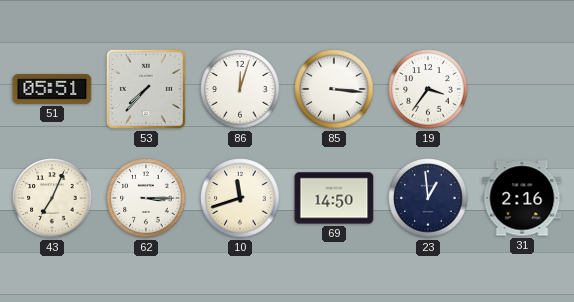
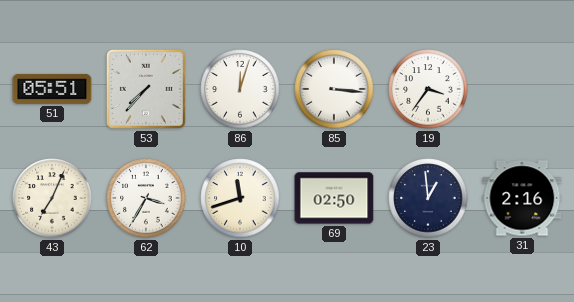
62: 3:15 -> 3:35 (146, 198)
69: 14:50 -> 02:50 (334, 198)
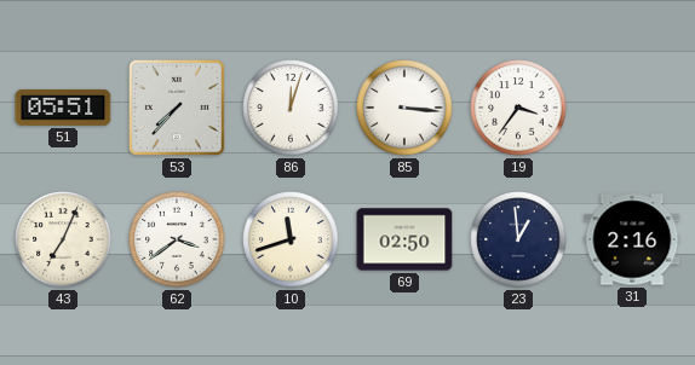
62: 3:35 -> 3:39 (177, 239)
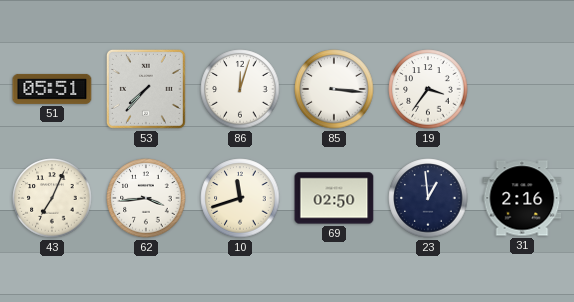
62: 3:39 -> 3:44 (146, 198)
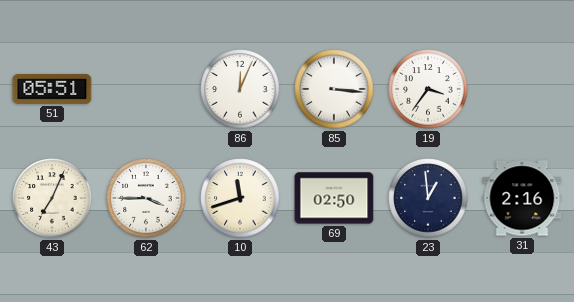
53: 7:37 -> none (146, 89)
86: 12:03 -> 12:04 (240, 89)
62: 3:44 -> 3:45 (146, 198)
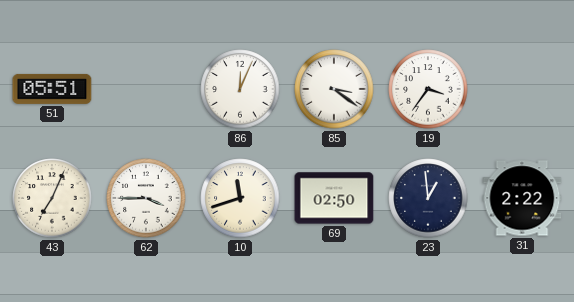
85: 3:16 -> 3:21 (334, 89)
31: 2:16 -> 2:22 (522, 198)
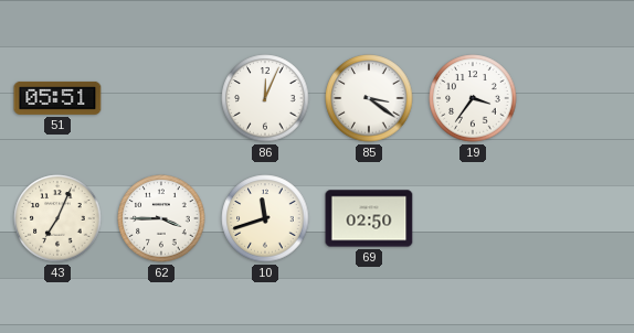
23: 12:59 -> none (428, 198)
31: 2:22 -> none (522, 198)
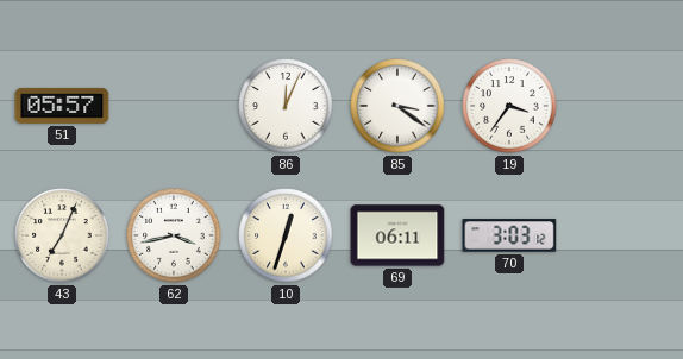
51: 05:51 -> 05:57 (62, 106)
62: 3:45 -> 3:43 (174, 235)
10: 11:42 -> 12:33 (286, 235)
69: 02:50 -> 06:11 (397, 235)
70: none -> 3:03 (509, 235)
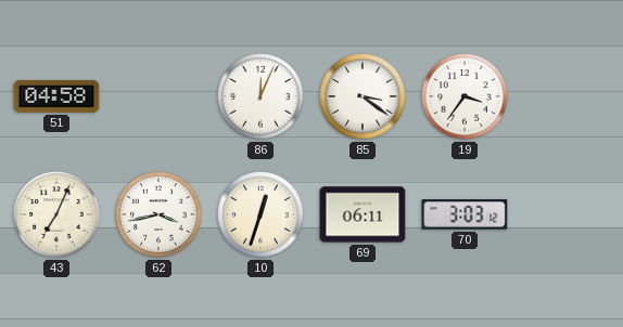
51: 05:57 -> 04:58 (56, 96)
